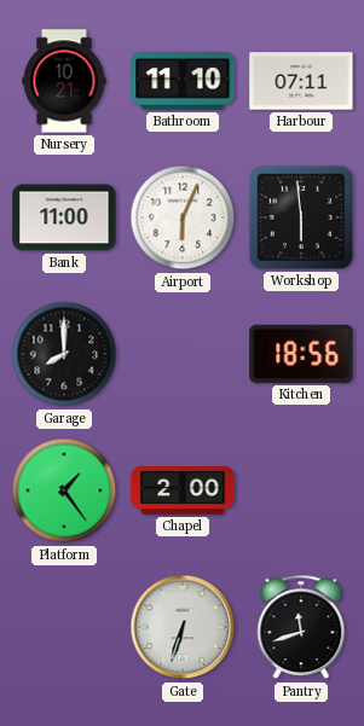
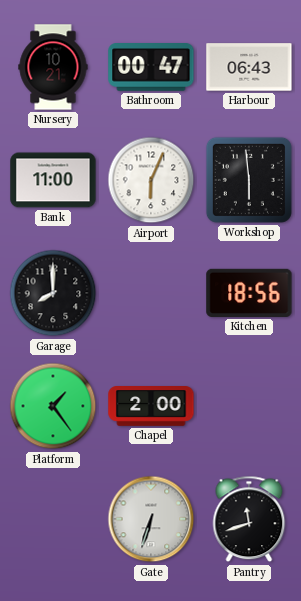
Bathroom: 11:10 -> 00:47 (151, 68)
Harbour: 07:11 -> 06:43 (249, 67)
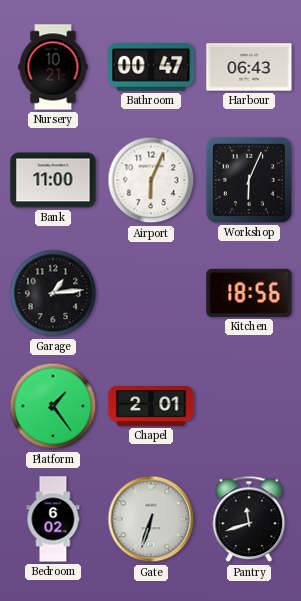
Workshop: 5:59 -> 6:04 (249, 180)
Garage: 8:00 -> 1:14 (53, 293)
Chapel: 2:00 -> 2:01 (151, 407)
Bedroom: none -> 6:02 (53, 519)
